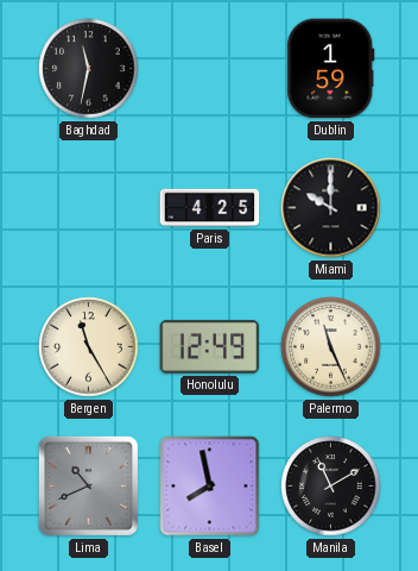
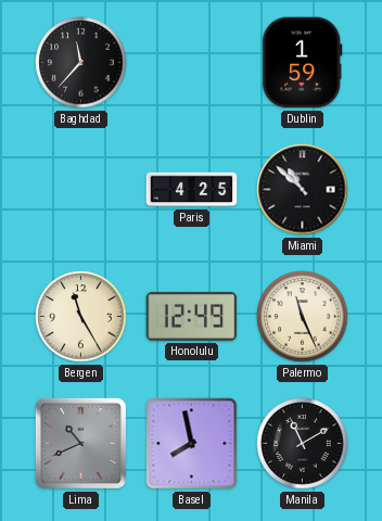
Baghdad: 11:32 -> 11:37 (81, 63)
Miami: 10:00 -> 10:52 (303, 190)
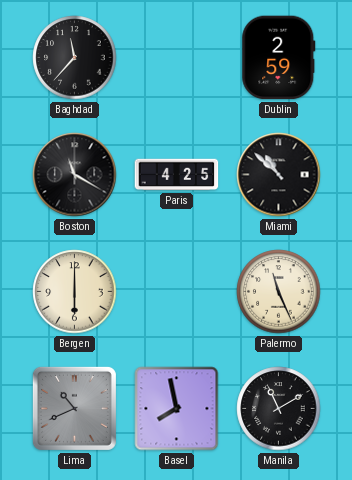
Dublin: 1:59 -> 2:59 (279, 58)
Boston: none -> 11:20 (75, 175)
Bergen: 11:25 -> 6:00 (75, 292)
Honolulu: 12:49 -> none (192, 316)
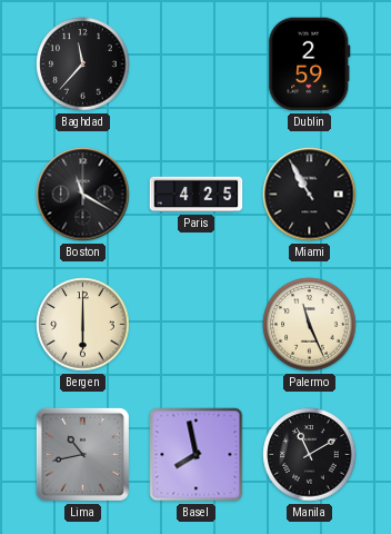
Miami: 10:52 -> 10:55 (310, 195)
Lima: 10:41 -> 10:43 (82, 454)
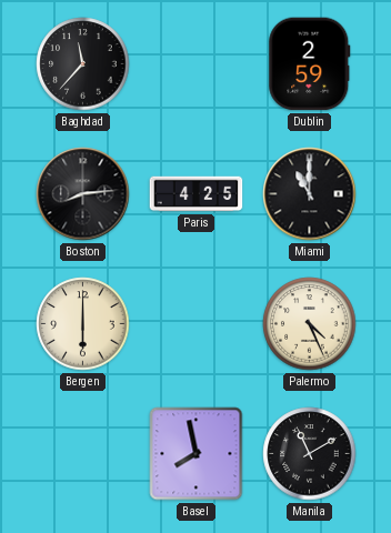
Boston: 11:20 -> 8:14 (83, 194)
Miami: 10:55 -> 11:00 (310, 194)
Palermo: 11:26 -> 4:26 (310, 324)
Lima: 10:43 -> none (82, 454)
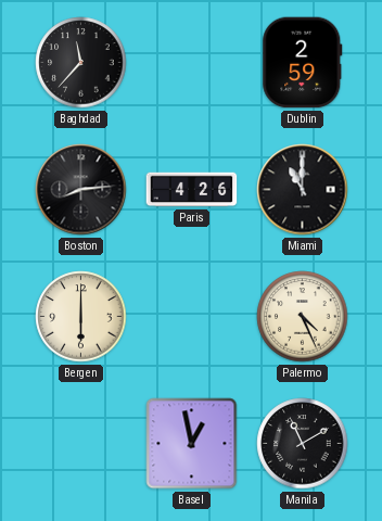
Paris: 4:25 -> 4:26 (192, 190)
Basel: 7:58 -> 12:58 (192, 444)
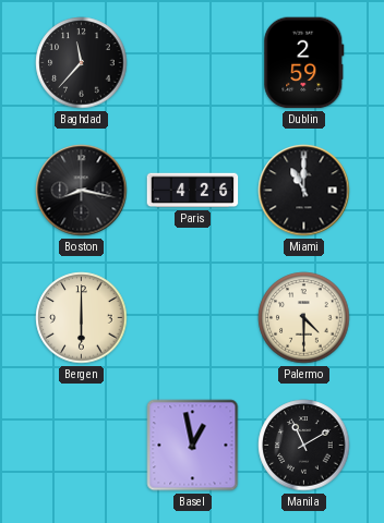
Boston: 8:14 -> 8:17 (82, 191)
Palermo: 4:26 -> 4:30 (304, 318)
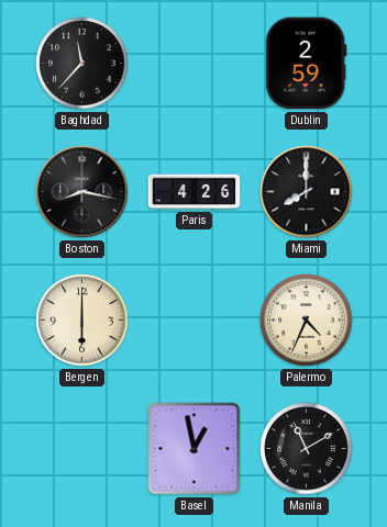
Miami: 11:00 -> 8:00 (307, 192)
Palermo: 4:30 -> 4:34 (307, 321)
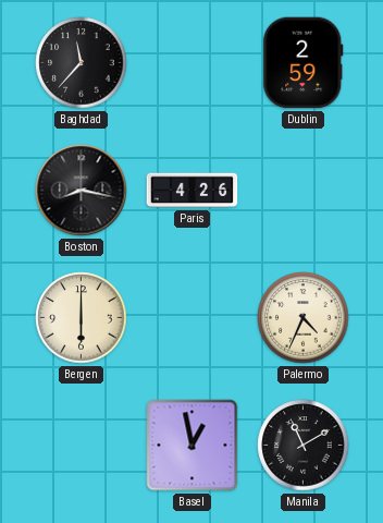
Miami: 8:00 -> none (307, 192)
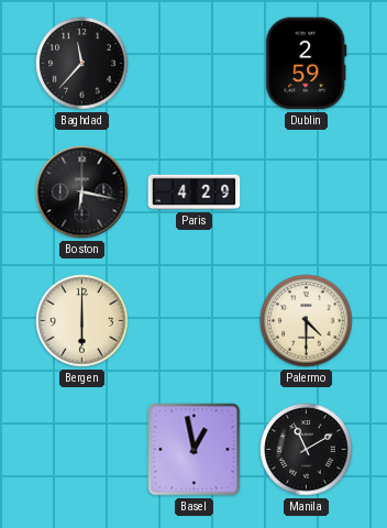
Boston: 8:17 -> 6:17 (82, 193)
Paris: 4:26 -> 4:29 (195, 193)
Palermo: 4:34 -> 4:30 (307, 321)
